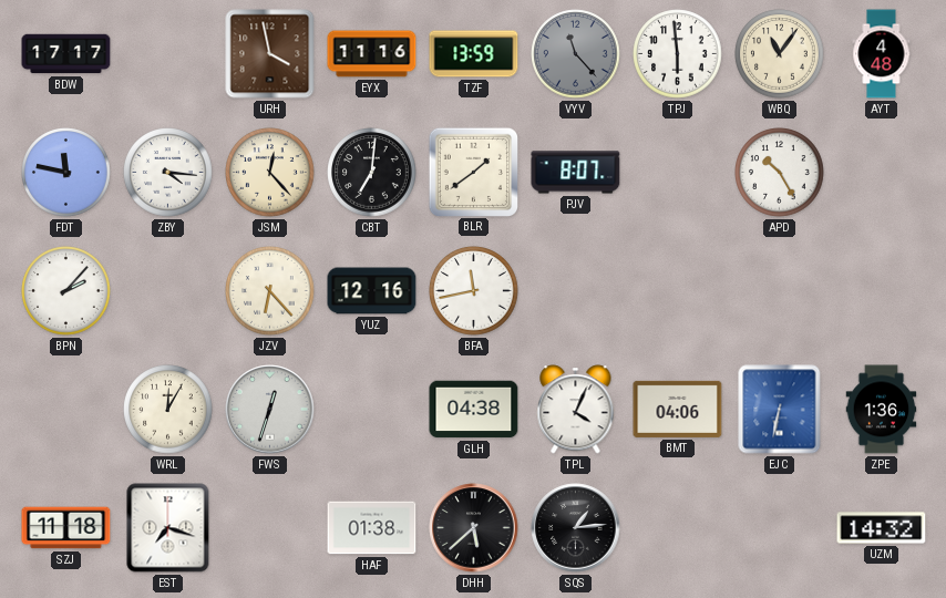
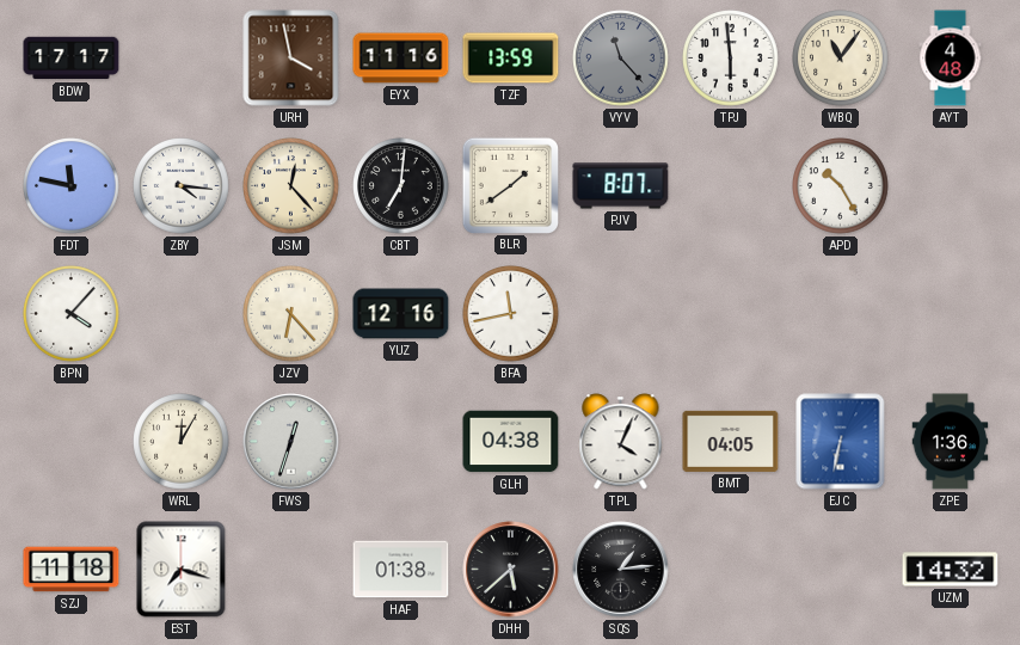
BPN: 2:07 -> 4:07 (72, 314)
BMT: 04:06 -> 04:05 (731, 441)
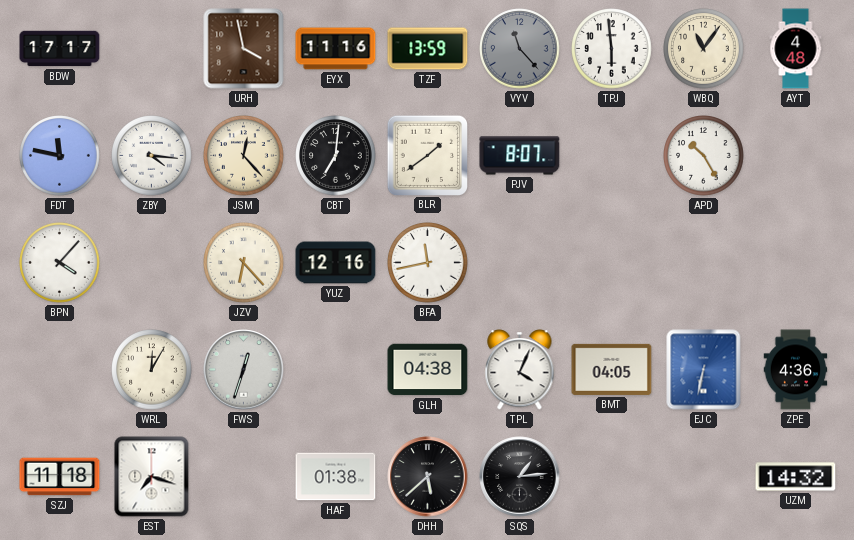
ZPE: 1:36 -> 4:36 (796, 370)
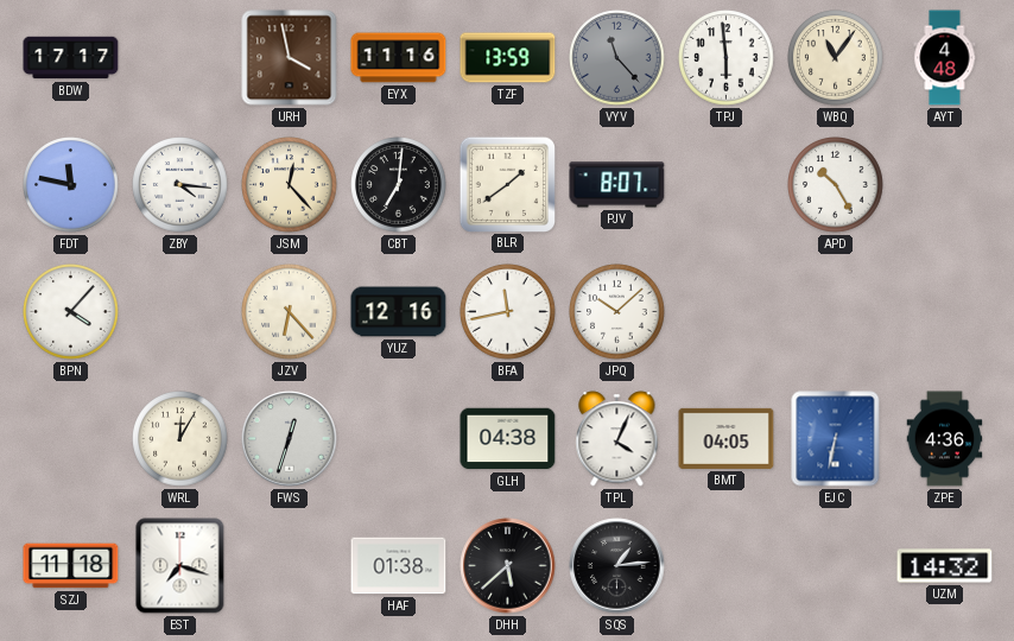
JPQ: none -> 10:08 (617, 312)
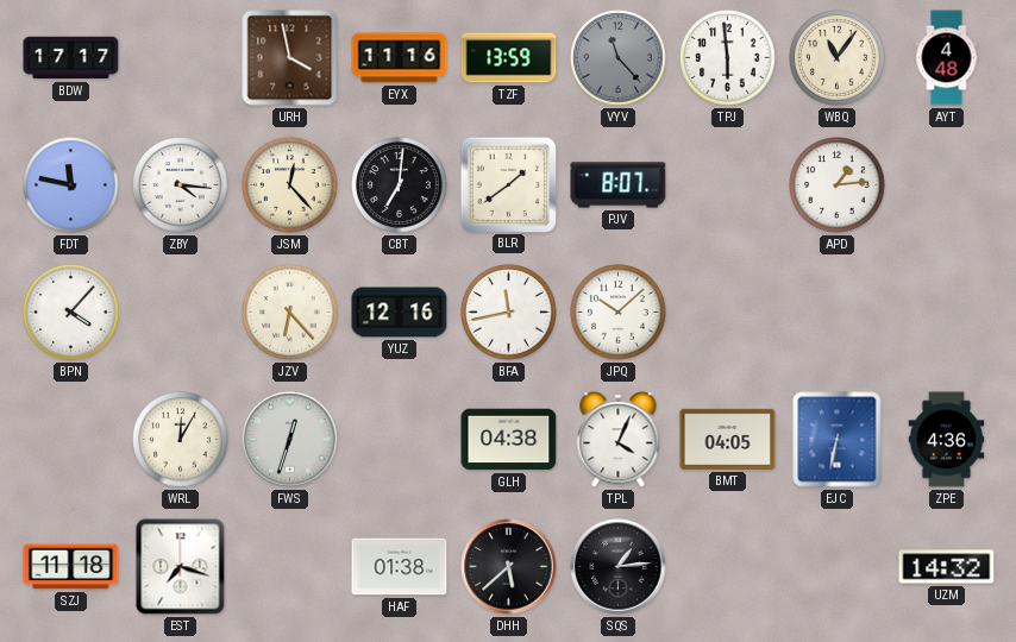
APD: 10:25 -> 1:14 (838, 185)
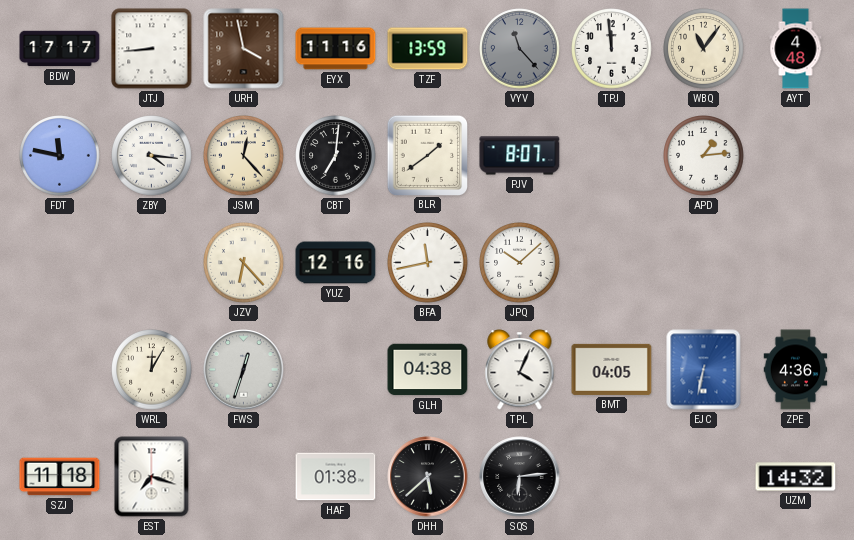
JTJ: none -> 8:44 (152, 49)
TPJ: 5:59 -> 11:59 (612, 49)
BPN: 4:07 -> none (71, 313)
SQS: 1:14 -> 6:14 (520, 477)
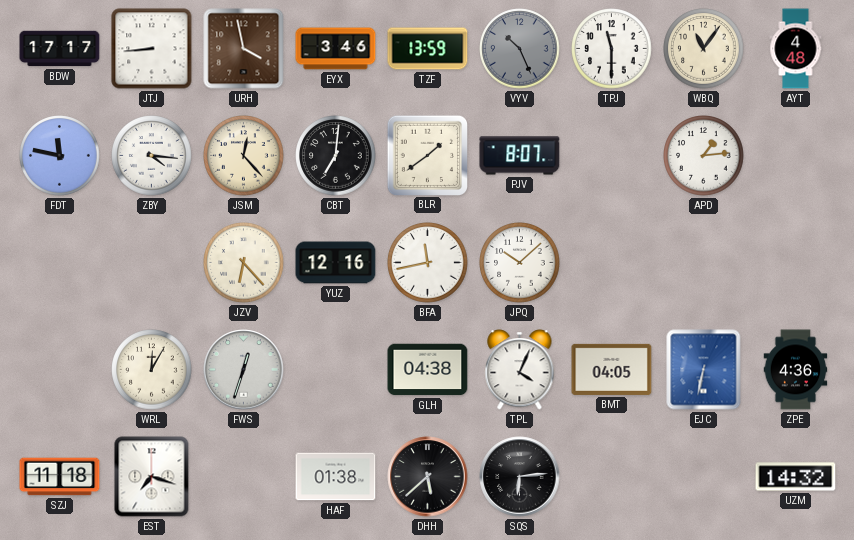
EYX: 11:16 -> 3:46 (336, 49)
VYV: 11:23 -> 10:26 (520, 49)
TPJ: 11:59 -> 11:30 (612, 49)
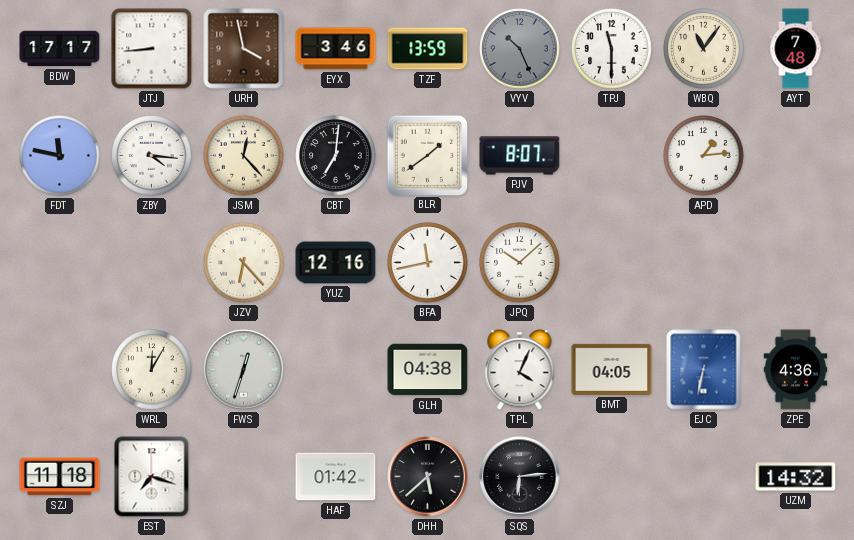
AYT: 4:48 -> 7:48 (796, 49)
HAF: 01:38 -> 01:42 (336, 477)
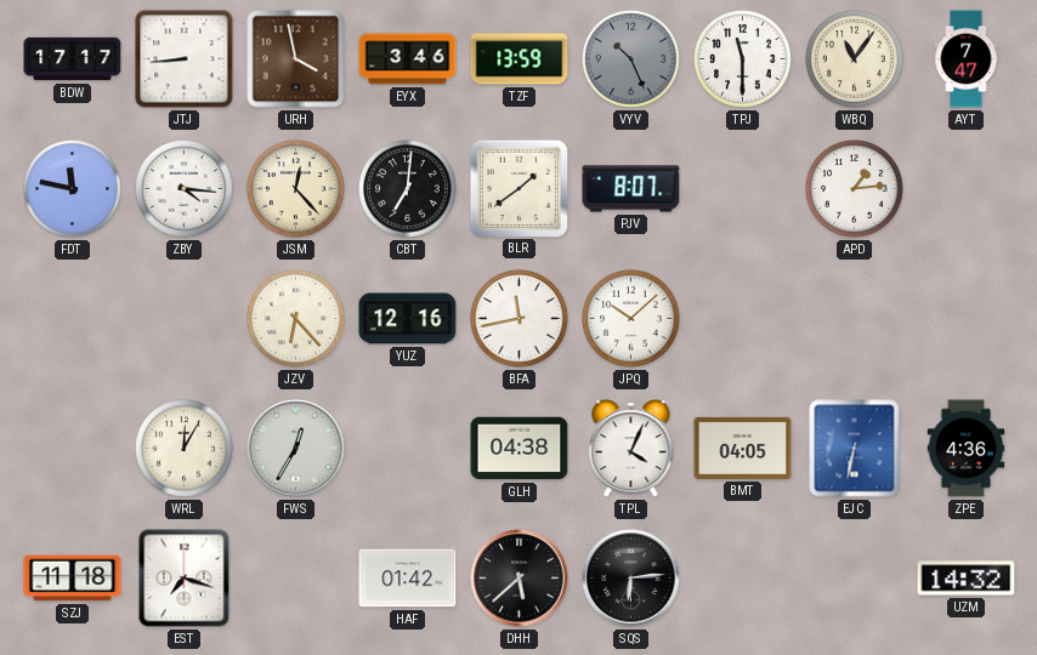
AYT: 7:48 -> 7:47 (967, 59)
FWS: 12:33 -> 12:35 (296, 449)
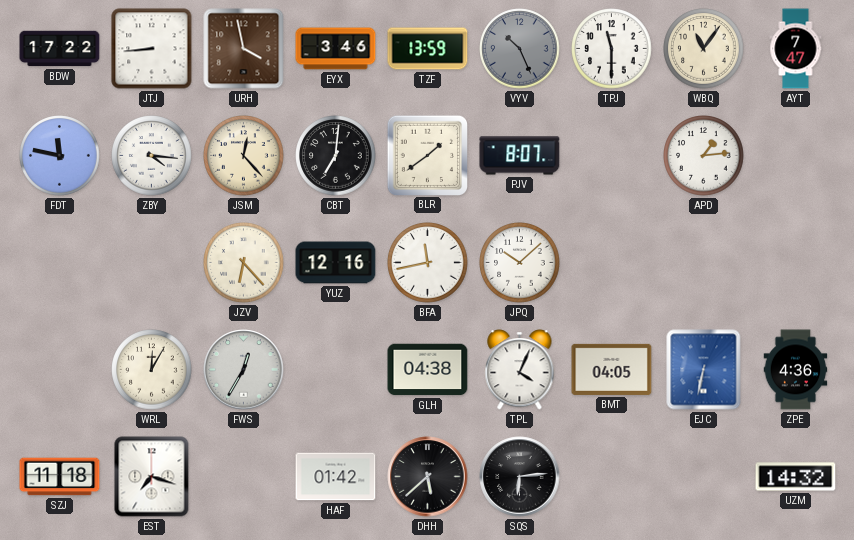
BDW: 17:17 -> 17:22 (60, 49)
